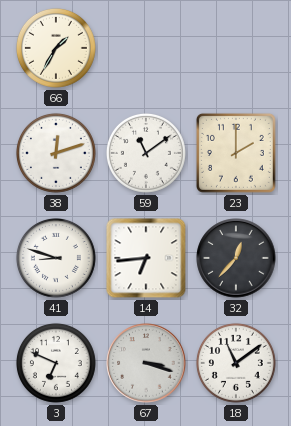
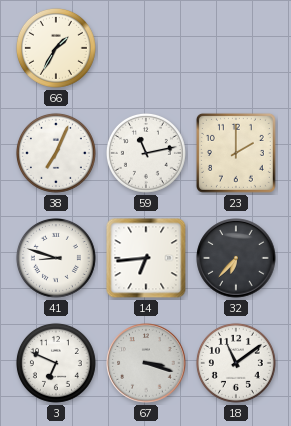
38: 12:12 -> 7:04 (56, 153)
59: 11:09 -> 11:13 (146, 153)
32: 12:37 -> 6:37 (236, 258)
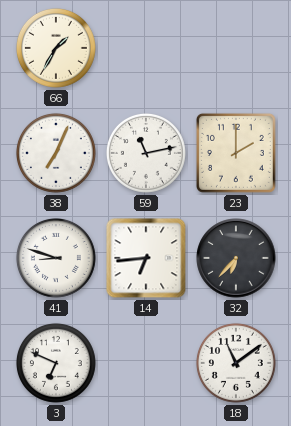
67: 3:18 -> none (146, 363)
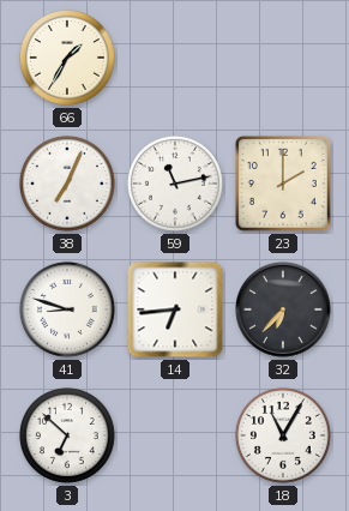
3: 6:49 -> 6:52 (67, 435)
18: 11:09 -> 11:05 (283, 435)
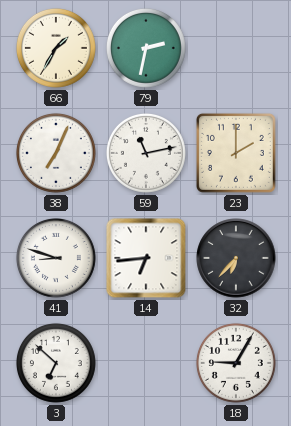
79: none -> 2:32 (146, 48)
18: 11:05 -> 9:05 (236, 363)
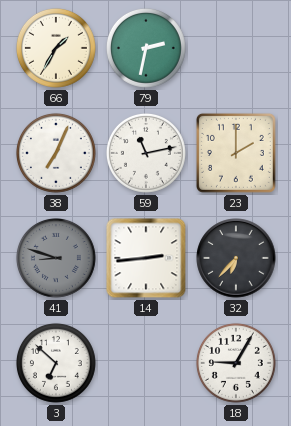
41 dial: white -> grey (56, 258)
14: 6:44 -> 2:44 (146, 258)
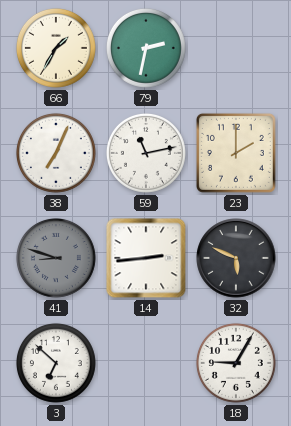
32: 6:37 -> 5:49 (236, 258)
